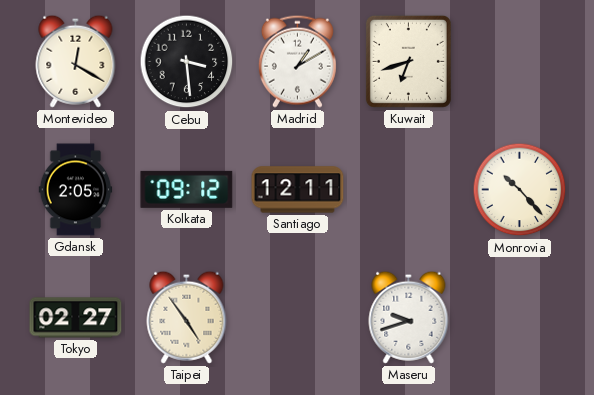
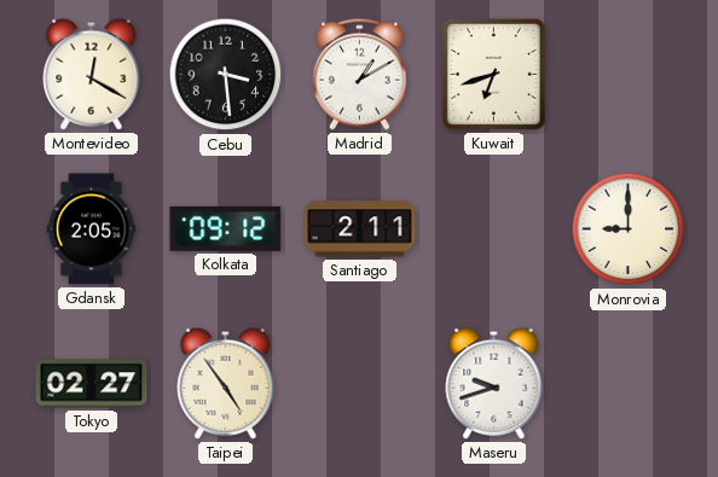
Santiago: 12:11 -> 2:11 (360, 229)
Monrovia: 10:23 -> 9:00 (629, 229)
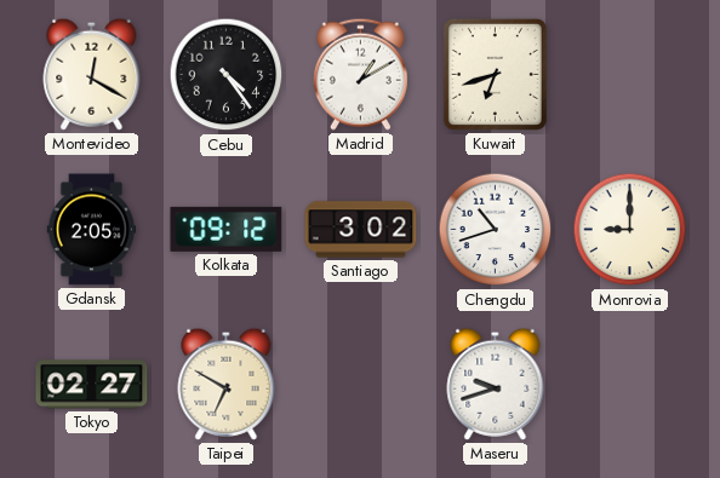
Cebu: 3:29 -> 4:24 (227, 75)
Santiago: 2:11 -> 3:02 (361, 230)
Chengdu: none -> 10:42 (496, 230)
Taipei: 4:54 -> 6:50 (227, 384)
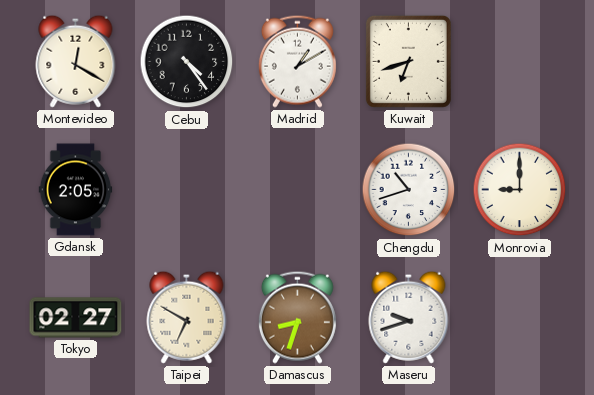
Kolkata: 09:12 -> none (227, 229)
Santiago: 3:02 -> none (361, 230)
Damascus: none -> 8:33 (297, 317)
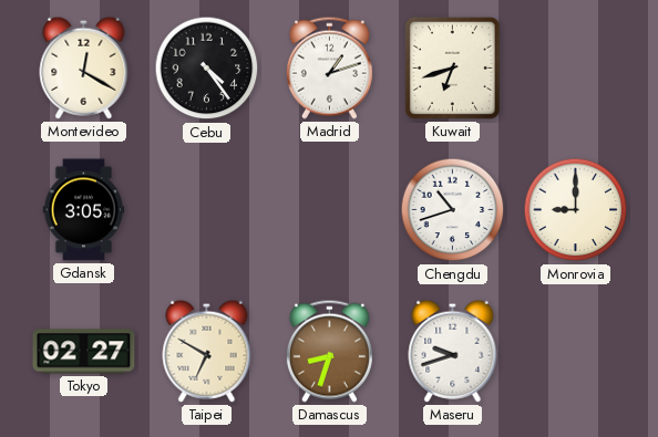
Madrid: 1:10 -> 1:12 (329, 67)
Gdansk: 2:05 -> 3:05 (84, 210)
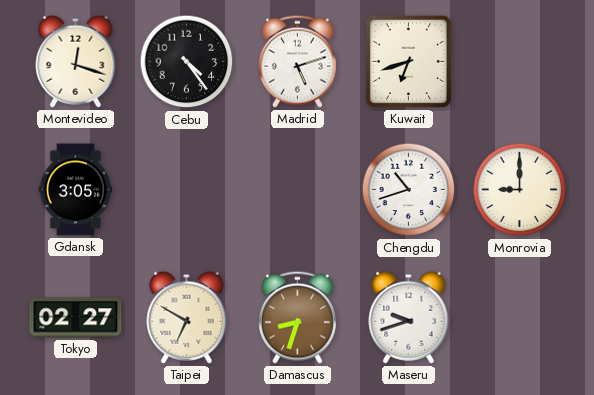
Montevideo: 12:20 -> 12:18 (76, 61)
Madrid: 1:12 -> 5:12 (297, 61)
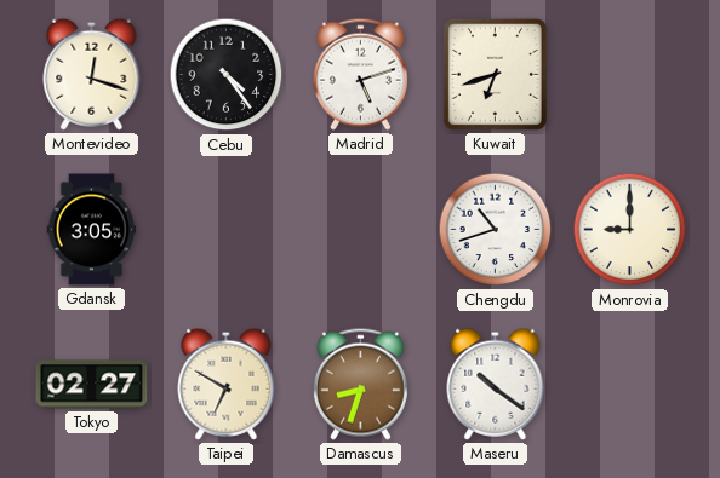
Maseru: 9:42 -> 10:21 (496, 384)
